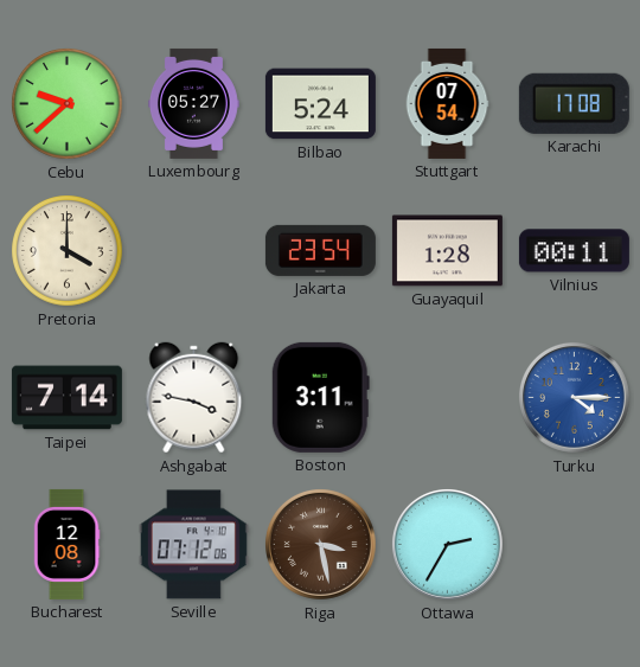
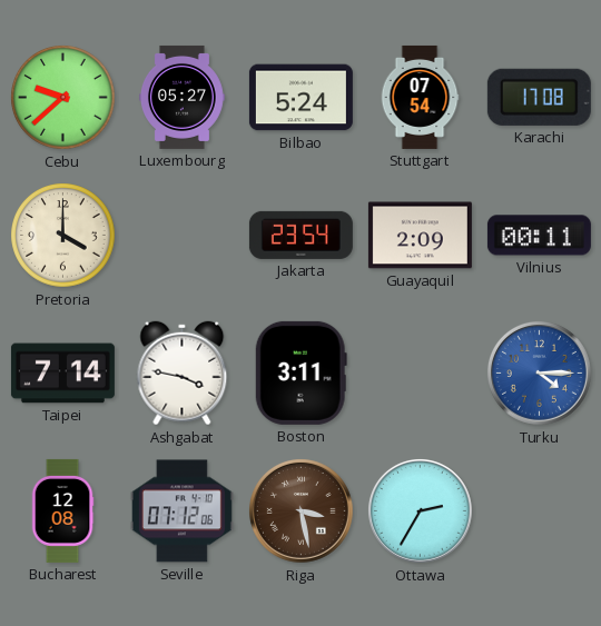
Guayaquil: 1:28 -> 2:09 (420, 236)
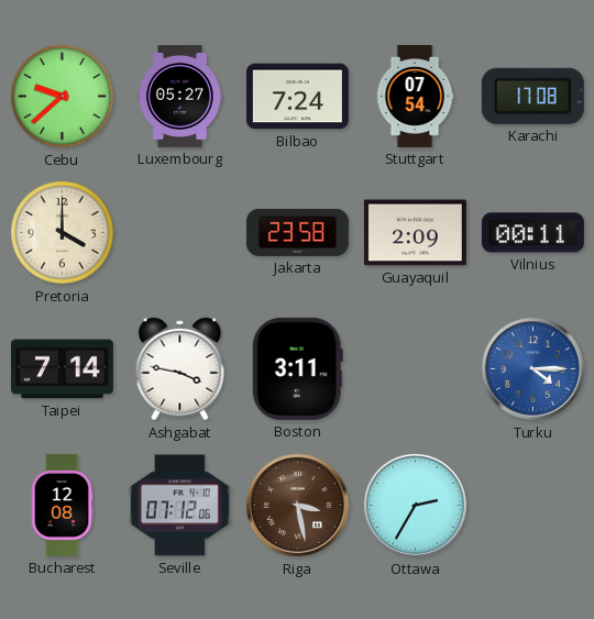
Bilbao: 5:24 -> 7:24 (297, 97)
Jakarta: 23:54 -> 23:58 (297, 232)
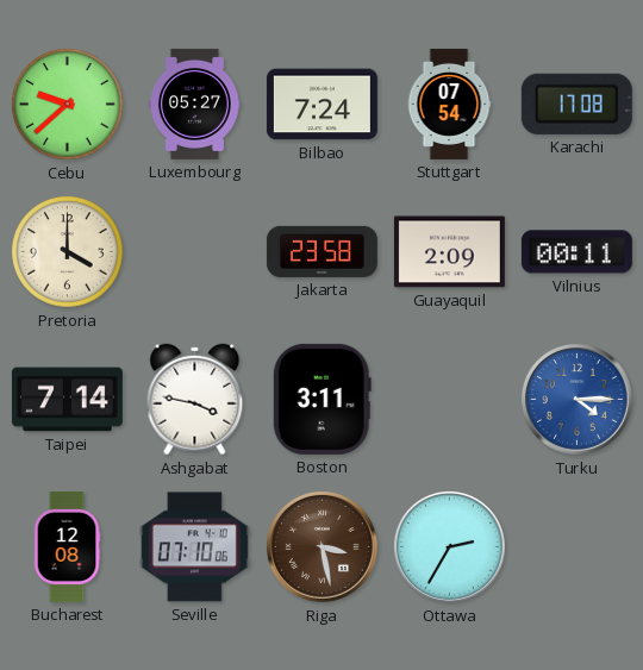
Seville: 07:12 -> 07:10 (194, 547)
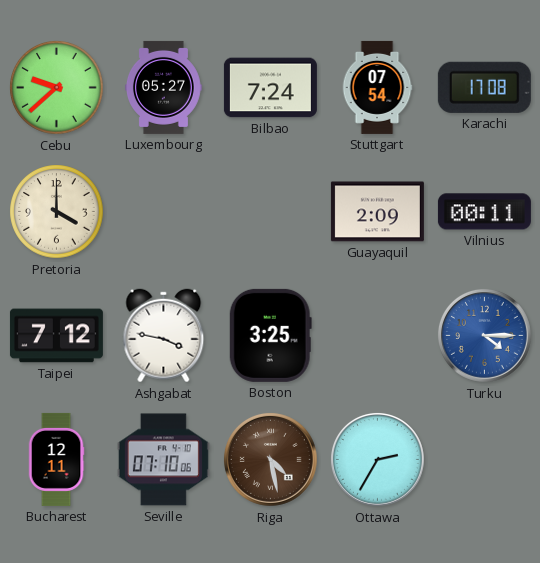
Jakarta: 23:58 -> none (321, 251)
Taipei: 7:14 -> 7:12 (56, 336)
Boston: 3:11 -> 3:25 (270, 335)
Bucharest: 12:08 -> 12:11 (56, 459)
Riga: 3:28 -> 4:28 (270, 459)
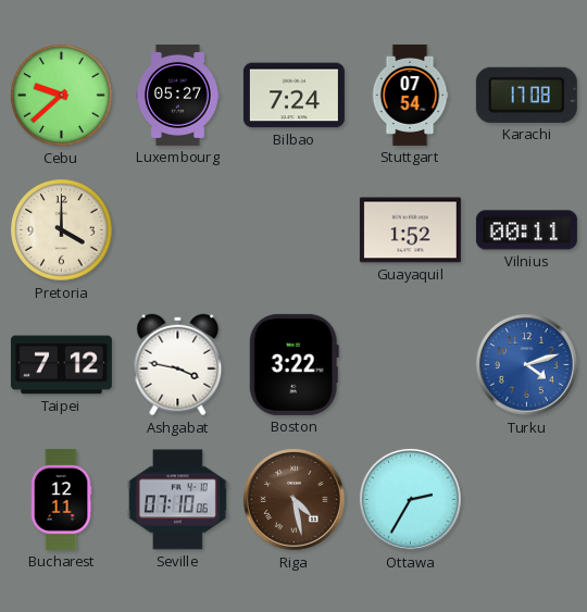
Guayaquil: 2:09 -> 1:52 (410, 230)
Boston: 3:25 -> 3:22 (293, 364)
Turku: 4:15 -> 4:12 (526, 364)
